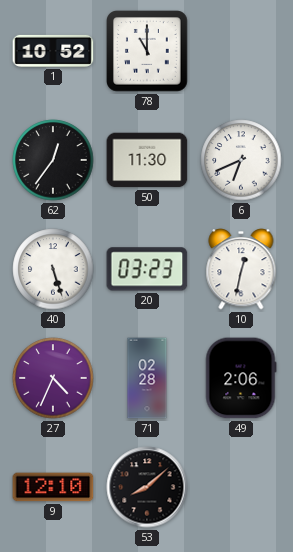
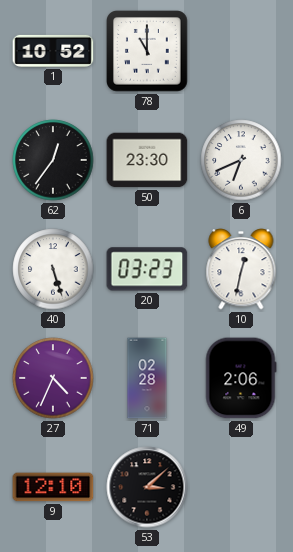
50: 11:30 -> 23:30 (147, 160)
53: 8:08 -> 3:08 (147, 487)
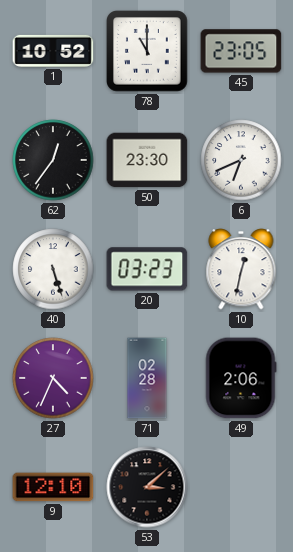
45: none -> 23:05 (241, 51)
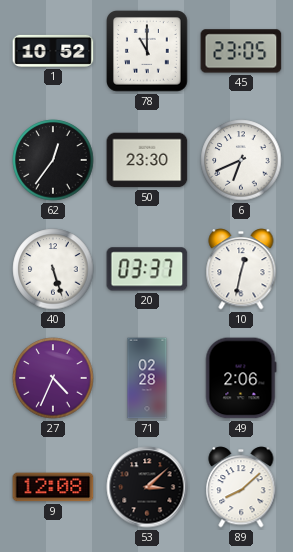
20: 03:23 -> 03:37 (147, 269)
9: 12:10 -> 12:08 (53, 487)
89: none -> 8:08 (241, 487)
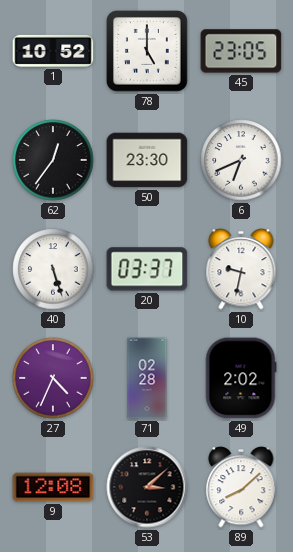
78: 11:00 -> 5:00 (148, 52)
10: 12:32 -> 9:32 (241, 269)
49: 2:06 -> 2:02 (241, 378)
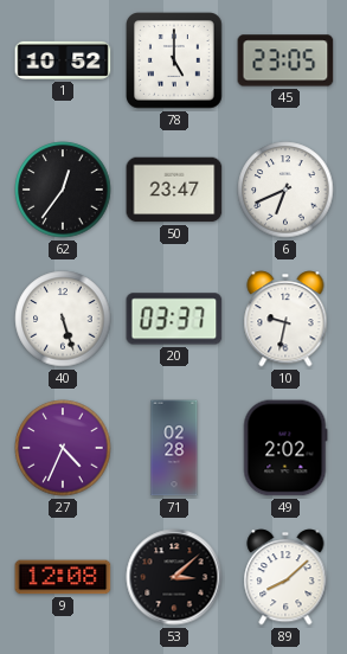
50: 23:30 -> 23:47 (174, 190)
